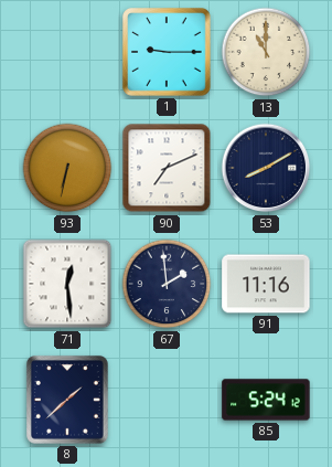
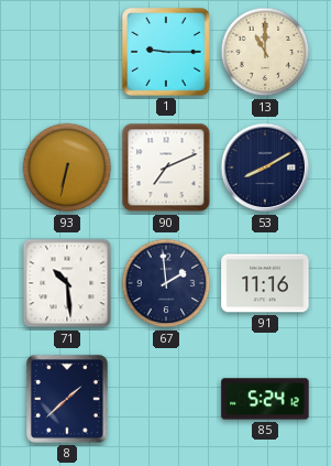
71: 12:29 -> 10:29 (67, 283)
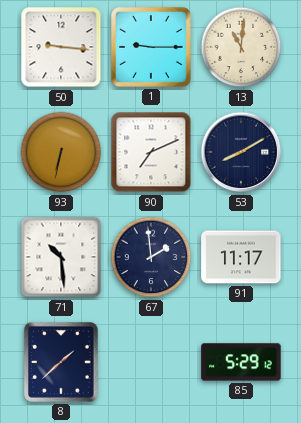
50: none -> 9:16 (61, 47)
13: 11:00 -> 11:01 (241, 47)
91: 11:16 -> 11:17 (241, 257)
85: 5:24 -> 5:29 (241, 362)
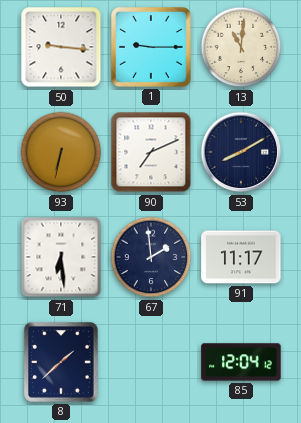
71: 10:29 -> 6:29 (61, 257)
85: 5:29 -> 12:04 (241, 362)
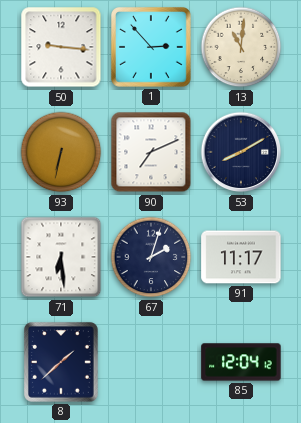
1: 9:15 -> 2:53 (152, 48)
67: 1:59 -> 2:03 (151, 257)
